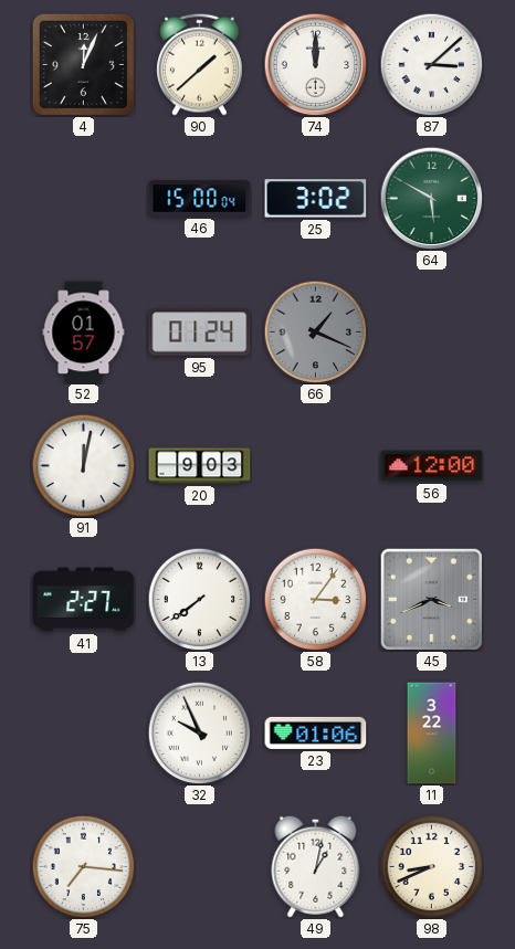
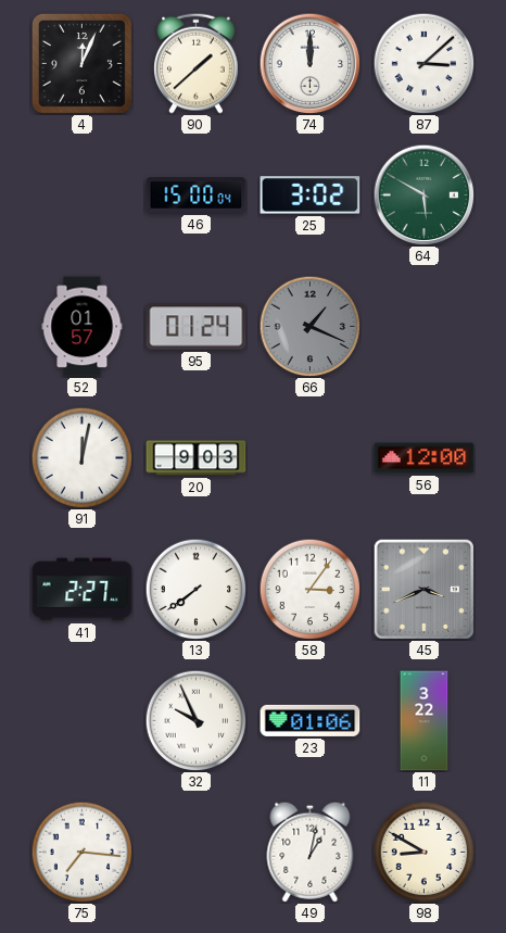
98: 8:41 -> 8:50 (423, 852)
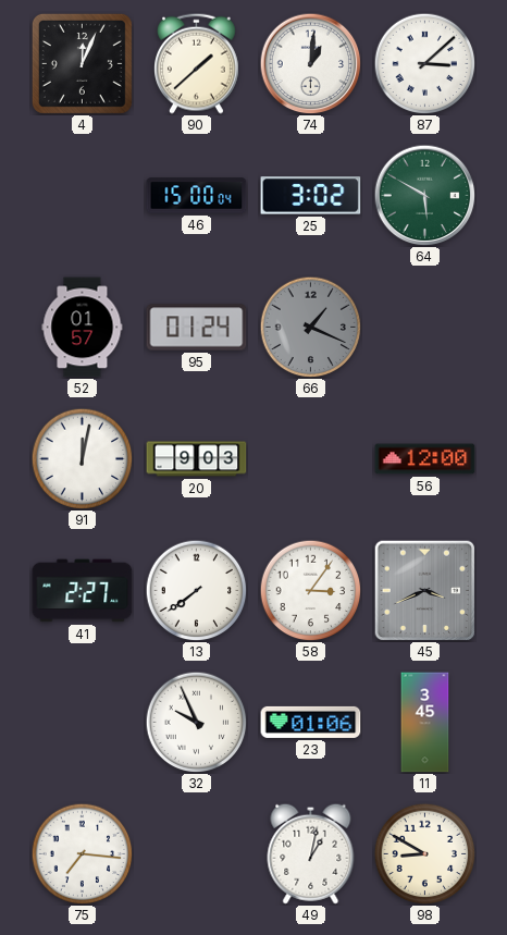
74: 12:00 -> 1:01 (310, 63)
11: 3:22 -> 3:45 (425, 723)
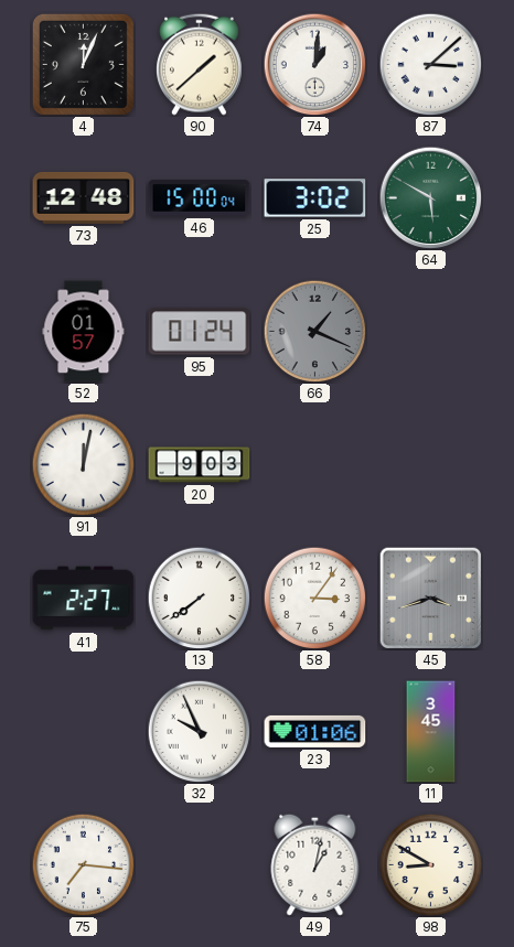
73: none -> 12:48 (84, 197)
56: 12:00 -> none (425, 459)
45: 3:41 -> 3:42 (430, 598)
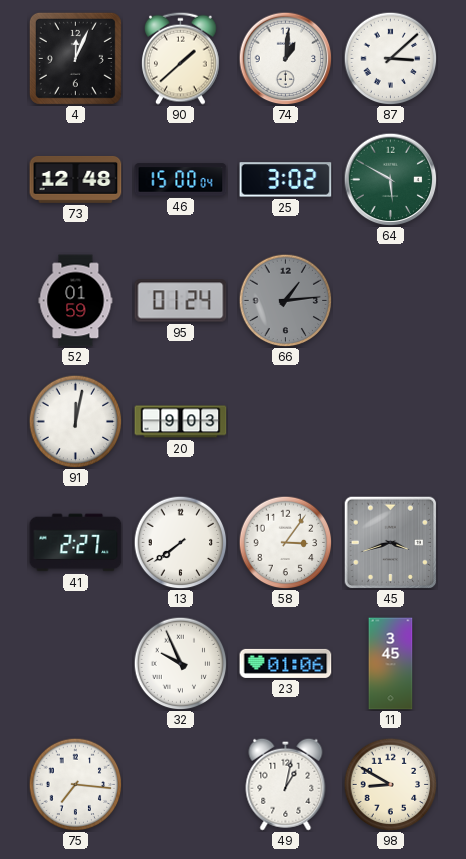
52: 01:57 -> 01:59 (76, 301)
66: 1:19 -> 1:14 (285, 300)
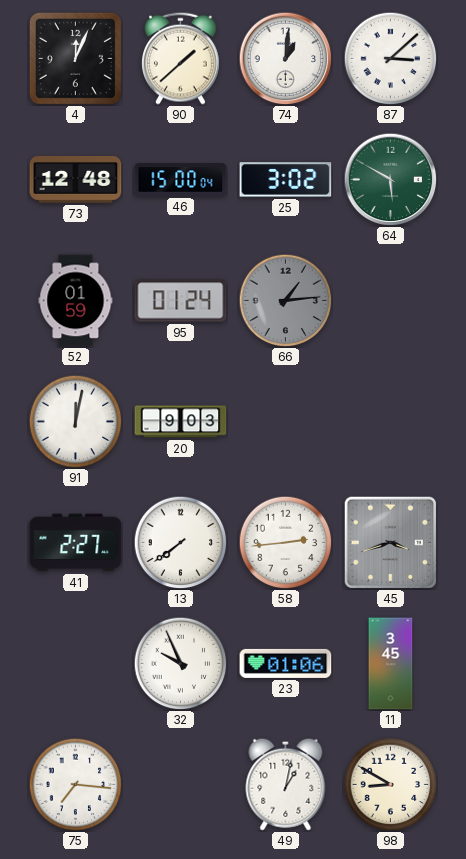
58: 3:06 -> 2:44 (285, 542)
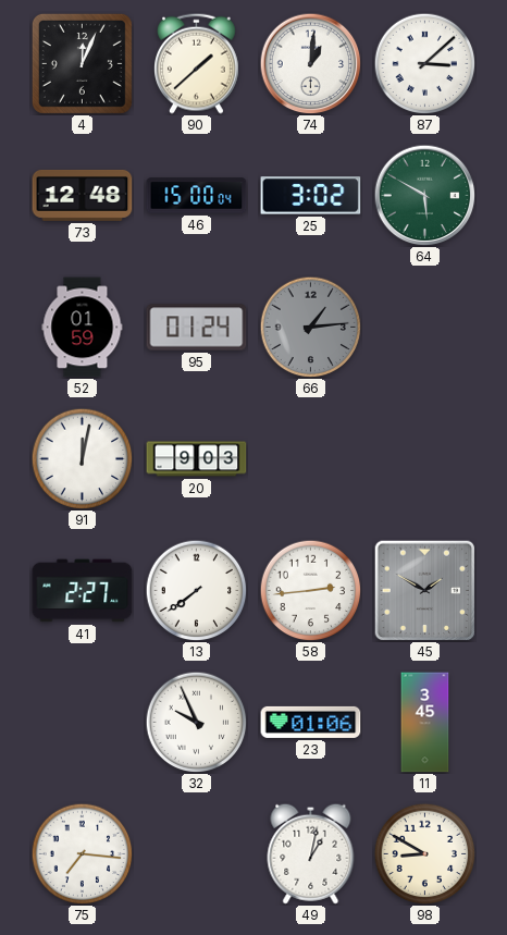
45: 3:42 -> 1:50 (424, 590)
